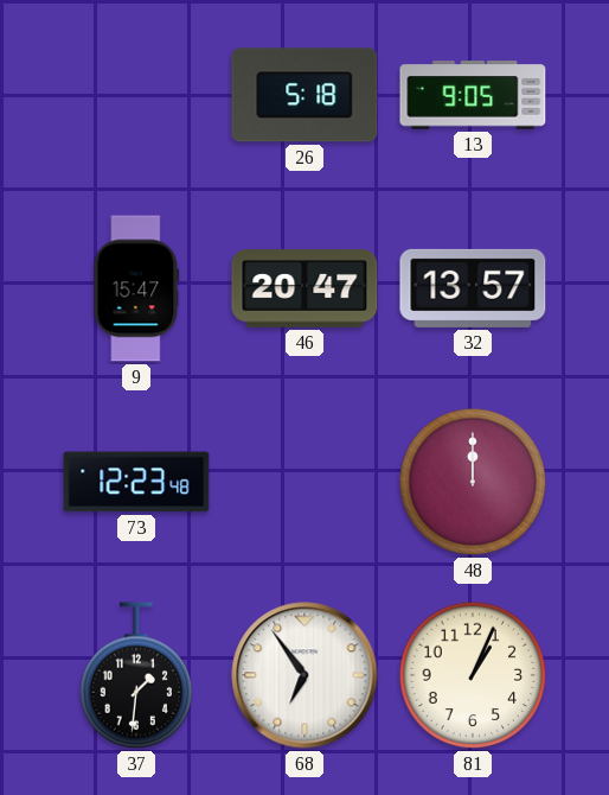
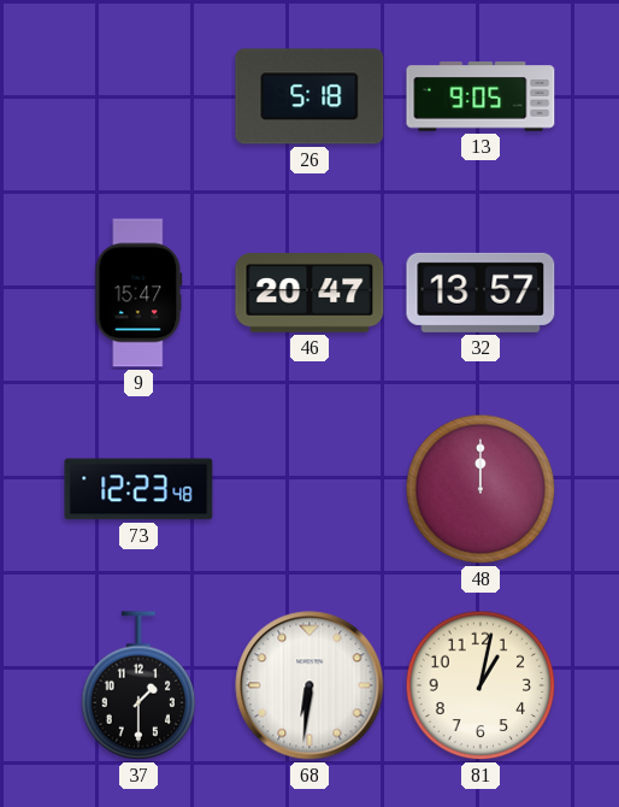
37: 1:31 -> 1:30 (138, 685)
68: 6:54 -> 6:31 (309, 685)
81: 1:04 -> 1:02 (481, 685)
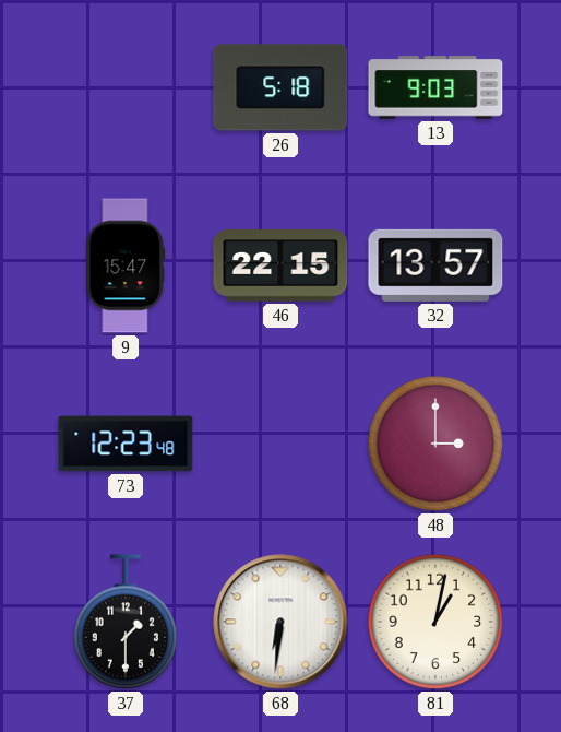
13: 9:05 -> 9:03 (435, 87)
46: 20:47 -> 22:15 (280, 265)
48: 12:00 -> 3:00 (435, 444)
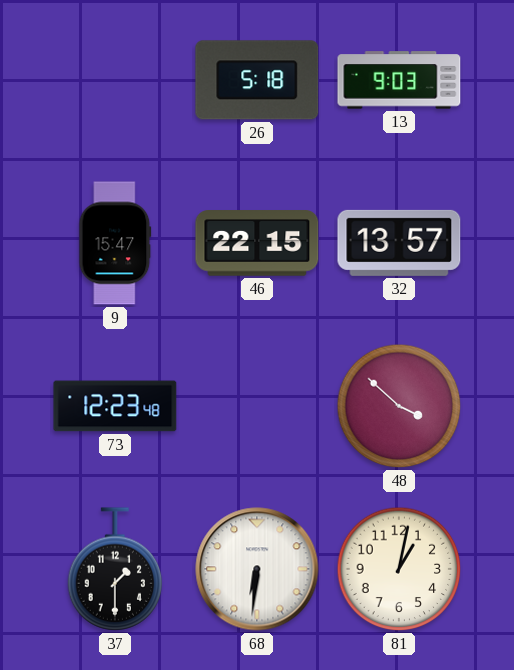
48: 3:00 -> 3:52 (399, 406)
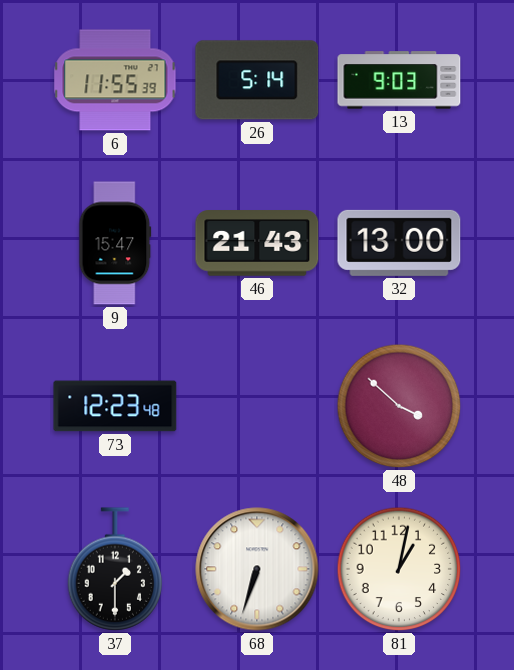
6: none -> 11:55 (115, 80)
26: 5:18 -> 5:14 (257, 80)
46: 22:15 -> 21:43 (257, 243)
32: 13:57 -> 13:00 (399, 243)
68: 6:31 -> 6:33 (257, 569)
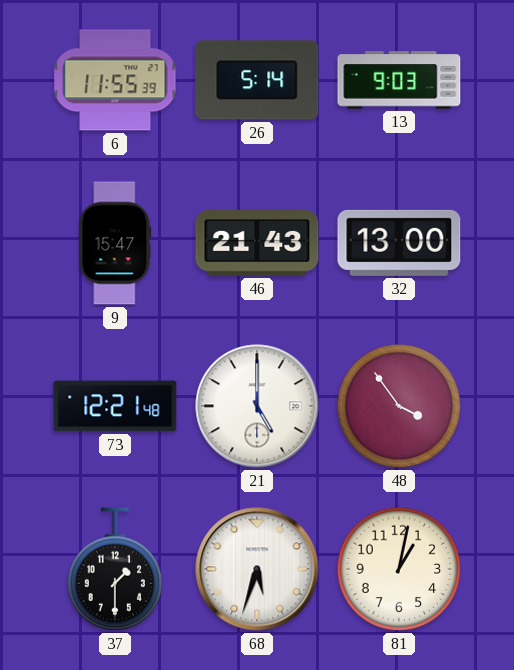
73: 12:23 -> 12:21 (115, 406)
21: none -> 5:00 (257, 406)
48: 3:52 -> 3:54 (399, 406)
68: 6:33 -> 5:33 (257, 569)
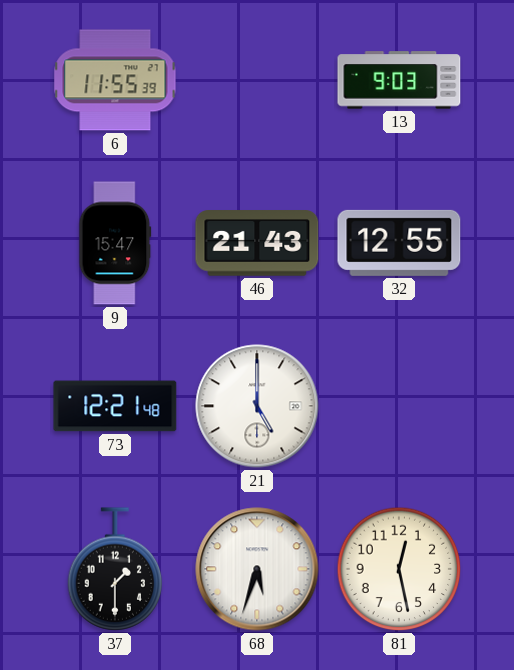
26: 5:14 -> none (257, 80)
32: 13:00 -> 12:55 (399, 243)
48: 3:54 -> none (399, 406)
81: 1:02 -> 12:28 (399, 569)
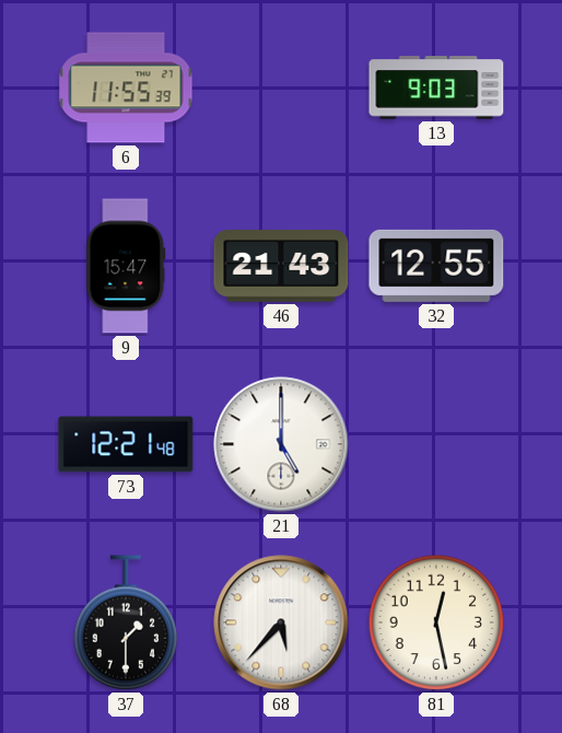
68: 5:33 -> 5:37 (281, 623)
